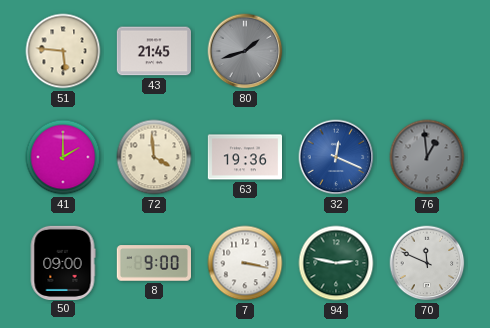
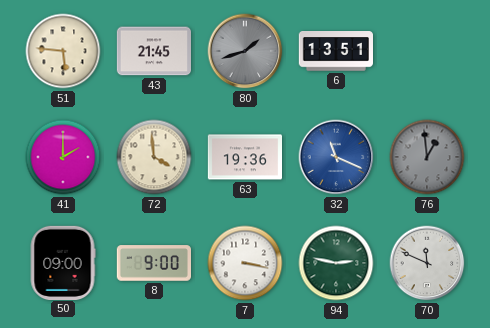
6: none -> 13:51 (335, 51)
32: 12:19 -> 11:19 (336, 157)
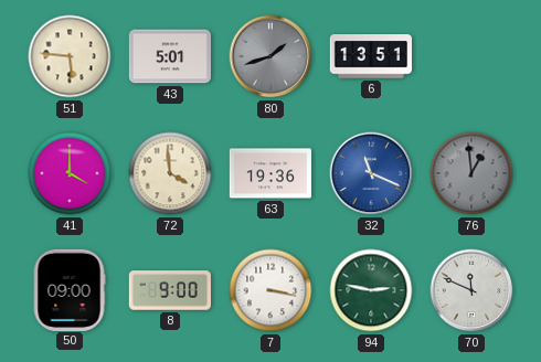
43: 21:45 -> 5:01 (169, 56)
41: 2:00 -> 4:00 (70, 173)
